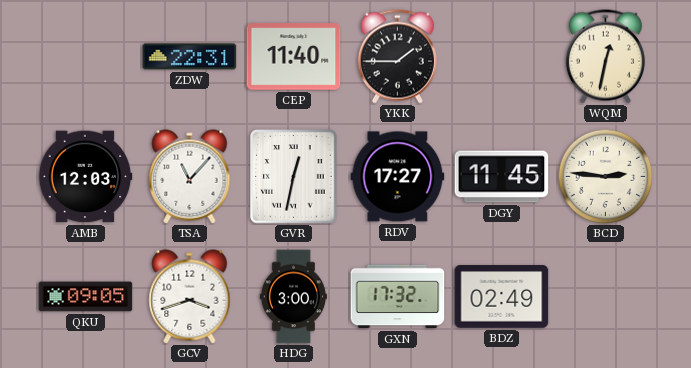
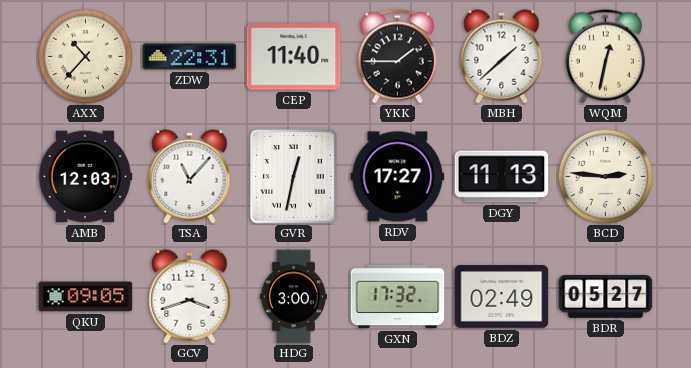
AXX: none -> 10:37 (85, 56)
MBH: none -> 1:38 (502, 57)
DGY: 11:45 -> 11:13 (502, 177)
BDR: none -> 05:27 (606, 297)
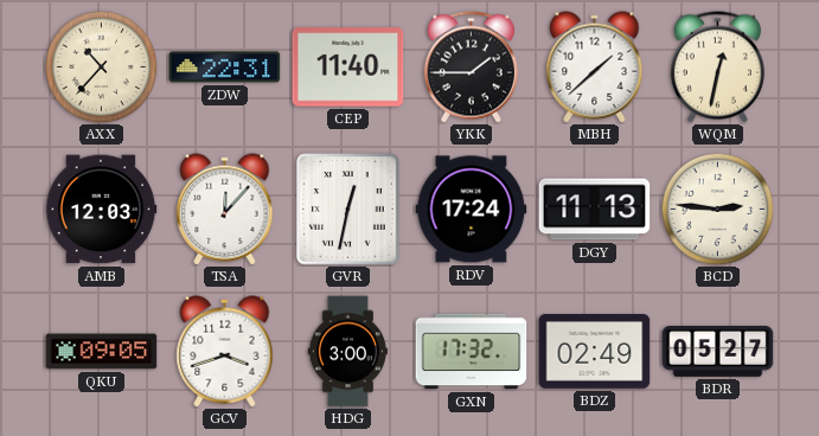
TSA: 11:07 -> 12:07 (225, 210)
RDV: 17:27 -> 17:24 (472, 210)
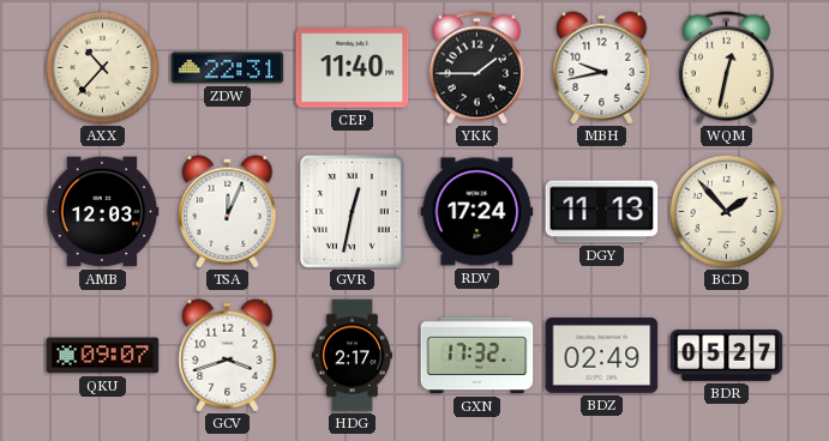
MBH: 1:38 -> 9:43 (602, 68)
TSA: 12:07 -> 12:04 (228, 212)
BCD: 2:46 -> 1:53 (726, 211)
QKU: 09:05 -> 09:07 (103, 356)
HDG: 3:00 -> 2:17 (352, 356)
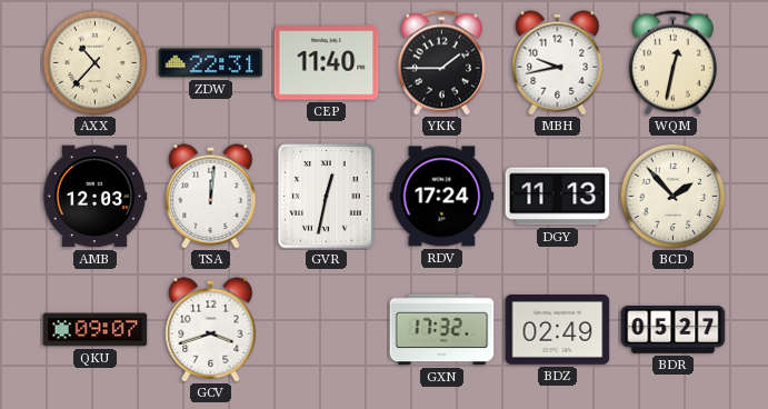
TSA: 12:04 -> 12:01 (211, 197)
HDG: 2:17 -> none (352, 356)
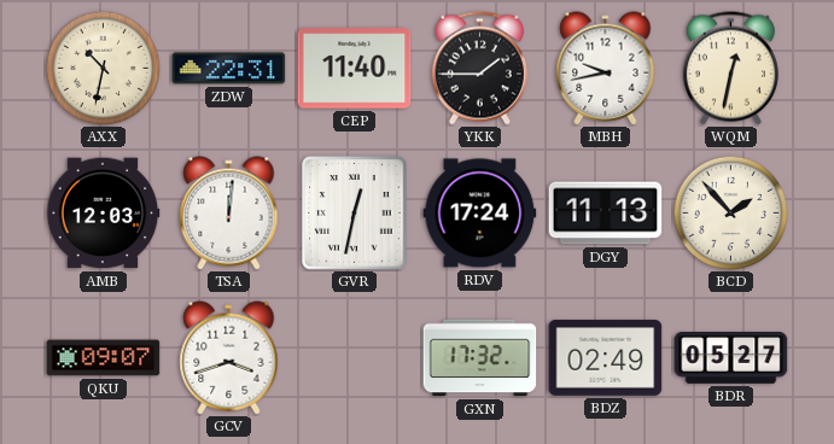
AXX: 10:37 -> 10:32 (103, 68)
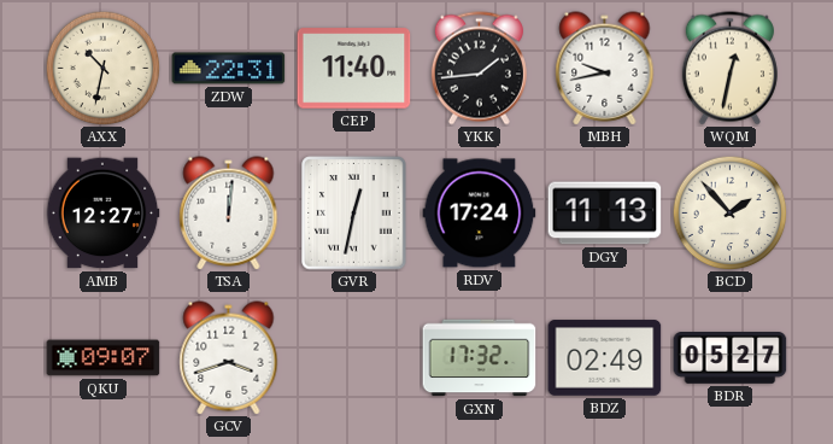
YKK: 1:45 -> 1:44 (479, 69)
AMB: 12:03 -> 12:27 (102, 214)
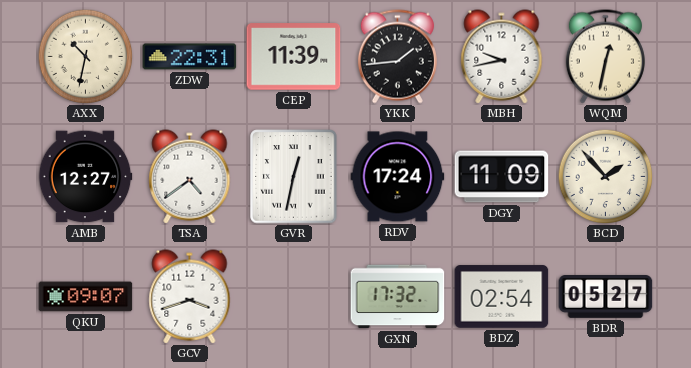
CEP: 11:40 -> 11:39 (294, 57)
TSA: 12:01 -> 4:39 (190, 177)
DGY: 11:13 -> 11:09 (502, 177)
BDZ: 02:49 -> 02:54 (502, 297)
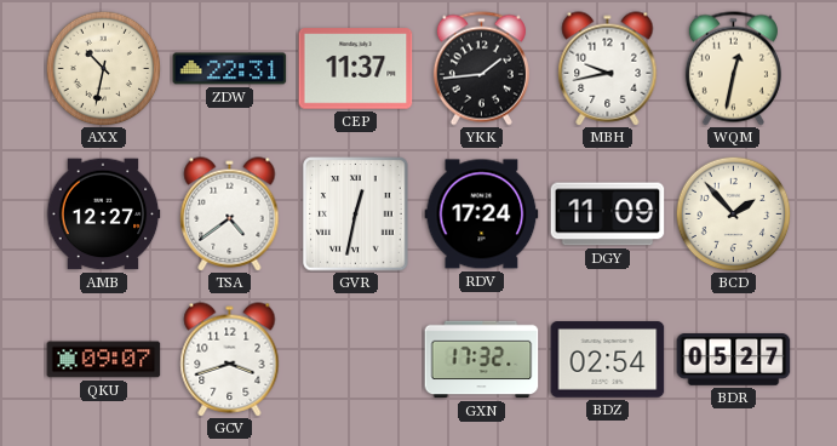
CEP: 11:39 -> 11:37 (356, 69)
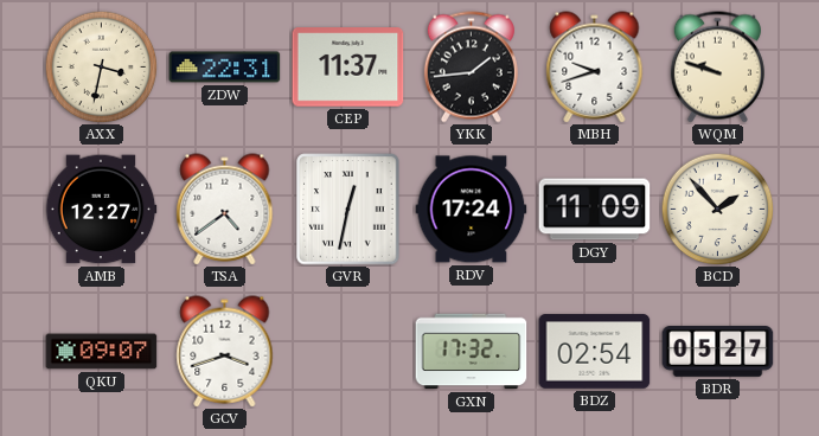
AXX: 10:32 -> 3:32 (101, 66)
MBH: 9:43 -> 9:42 (595, 68)
WQM: 12:32 -> 9:48 (717, 68)
